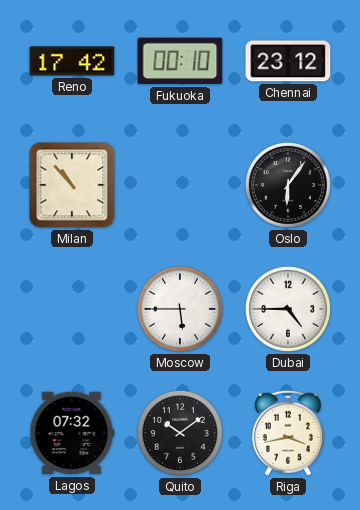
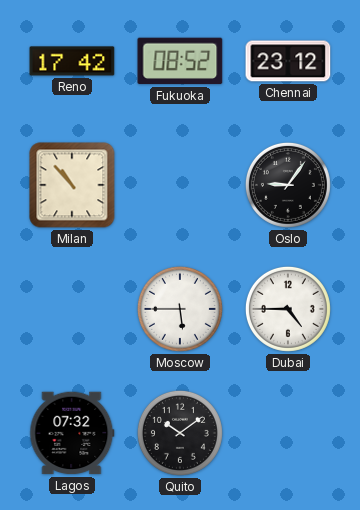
Fukuoka: 00:10 -> 08:52 (180, 61)
Oslo: 6:06 -> 9:06 (288, 185)
Riga: 3:43 -> none (288, 433)
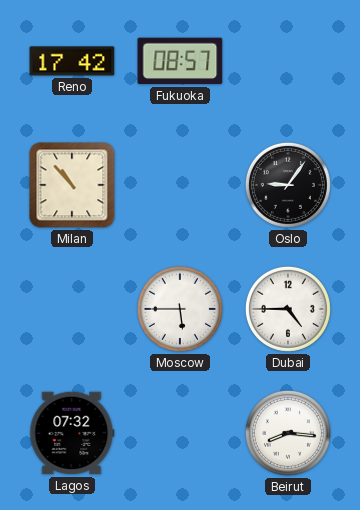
Fukuoka: 08:52 -> 08:57 (180, 61)
Chennai: 23:12 -> none (288, 61)
Quito: 10:09 -> none (180, 433)
Beirut: none -> 8:16 (288, 433)
